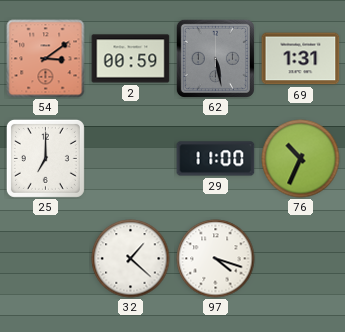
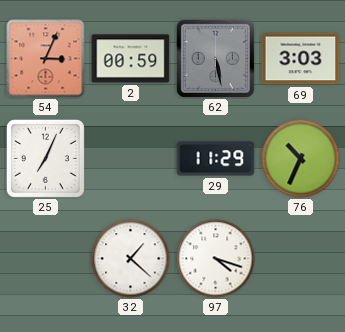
54: 3:09 -> 3:04 (46, 59)
69: 1:31 -> 3:03 (301, 59)
25: 7:00 -> 7:04 (45, 158)
29: 11:00 -> 11:29 (216, 159)
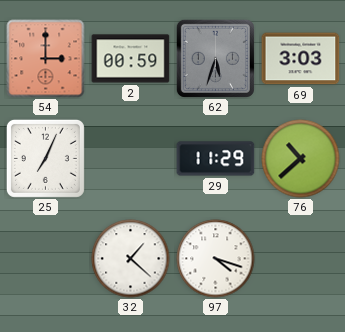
54: 3:04 -> 3:00 (46, 59)
62: 5:28 -> 5:33 (215, 58)
76: 10:34 -> 10:38 (301, 159)
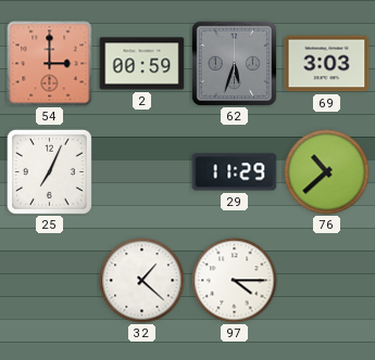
97: 4:18 -> 4:15 (235, 281)
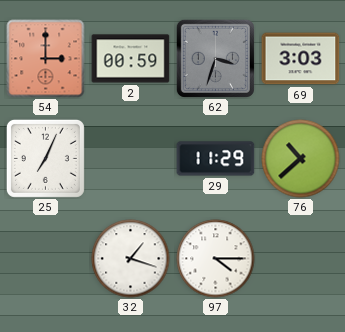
62: 5:33 -> 3:33 (215, 58)
32: 1:22 -> 1:18 (131, 259)
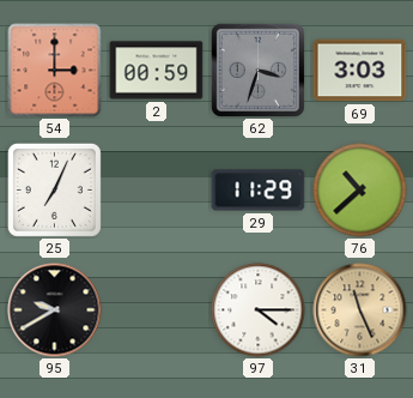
95: none -> 9:40 (55, 310)
32: 1:18 -> none (131, 259)
31: none -> 11:26 (360, 310)
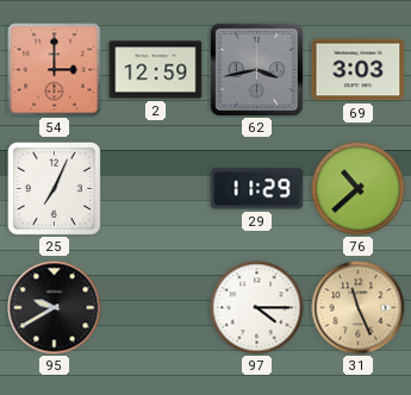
2: 00:59 -> 12:59 (156, 70)
62: 3:33 -> 3:43 (256, 69)
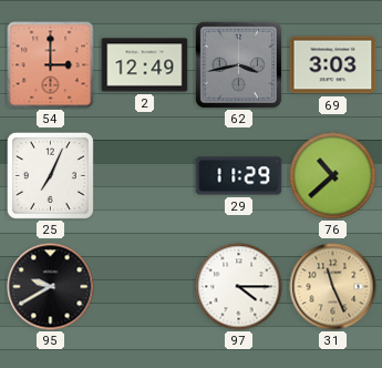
2: 12:59 -> 12:49 (145, 65)
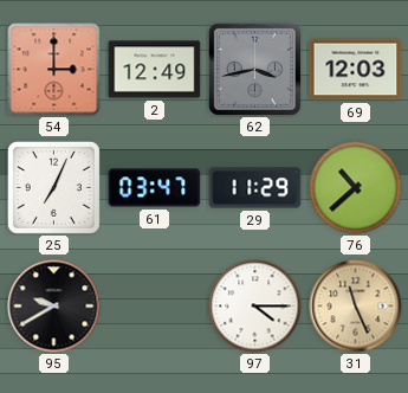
69: 3:03 -> 12:03 (356, 70)
61: none -> 03:47 (155, 188)
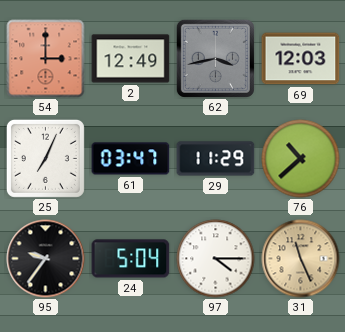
95: 9:40 -> 9:36 (46, 259)
24: none -> 5:04 (131, 259)
